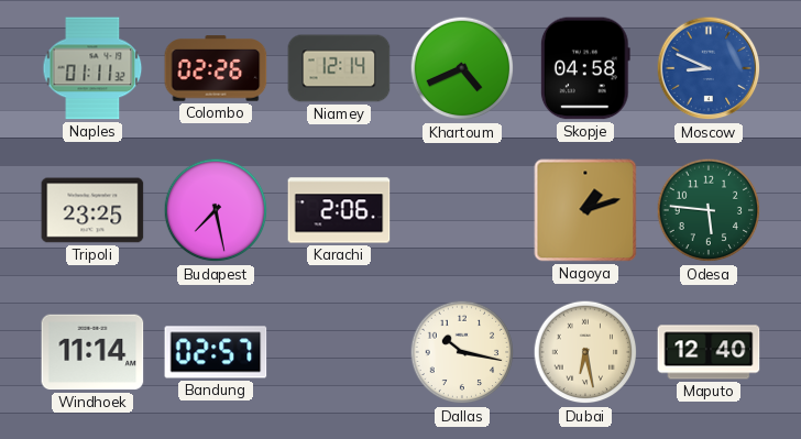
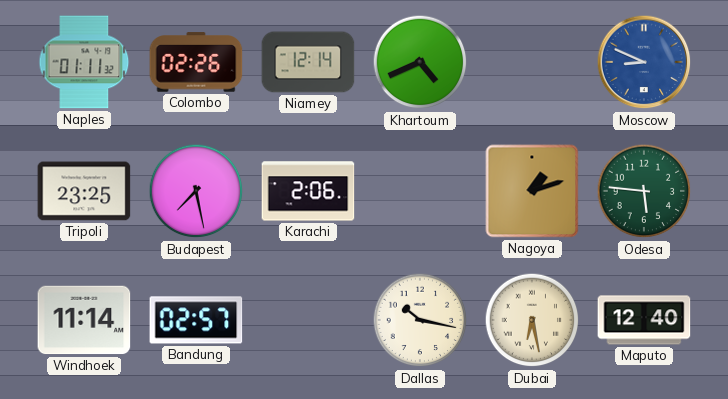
Skopje: 04:58 -> none (585, 68)
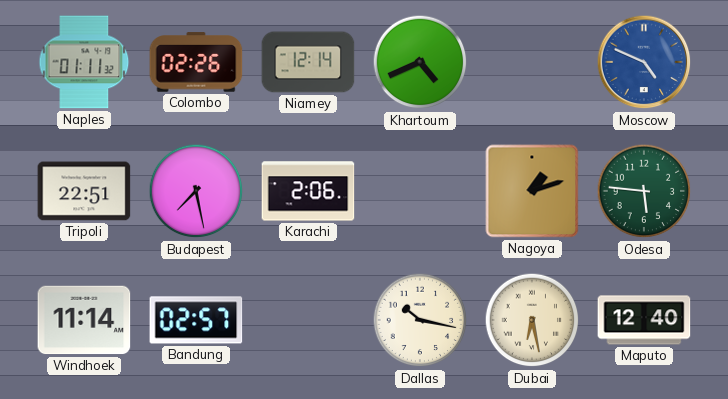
Moscow: 8:49 -> 4:49 (644, 62)
Tripoli: 23:25 -> 22:51 (84, 191)
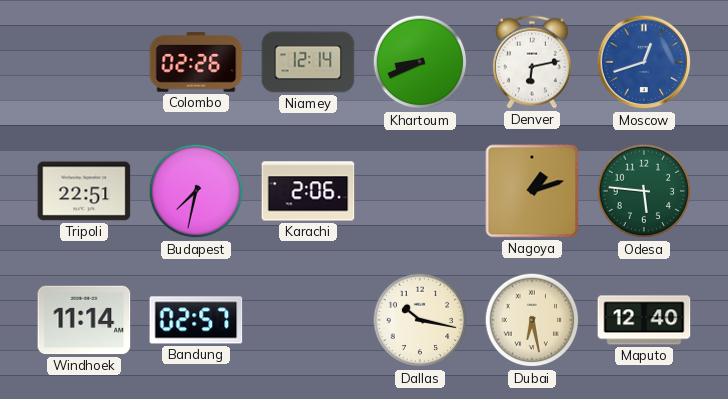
Naples: 01:11 -> none (84, 62)
Khartoum: 4:41 -> 8:41 (420, 62)
Denver: none -> 6:13 (532, 62)
Moscow: 4:49 -> 12:42 (644, 62)
Budapest: 7:28 -> 7:32 (196, 191)
